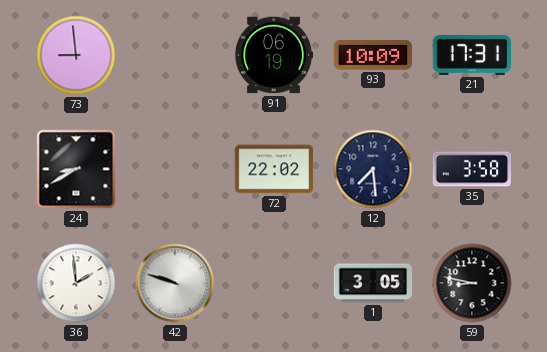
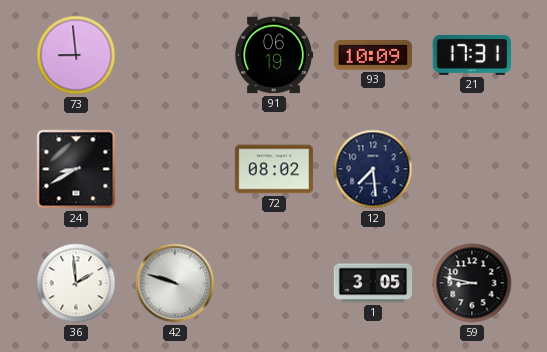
72: 22:02 -> 08:02 (274, 169)
35: 3:58 -> none (471, 169)
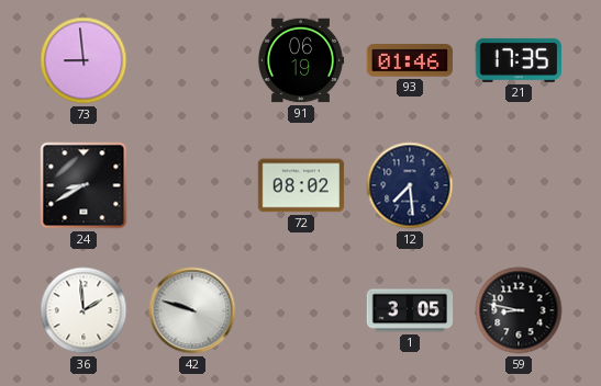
93: 10:09 -> 01:46 (409, 60)
21: 17:31 -> 17:35 (517, 60)
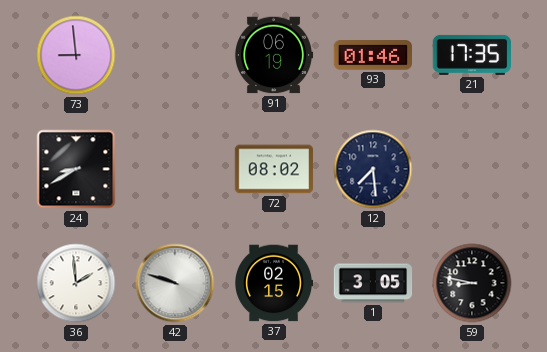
37: none -> 02:15 (275, 283)
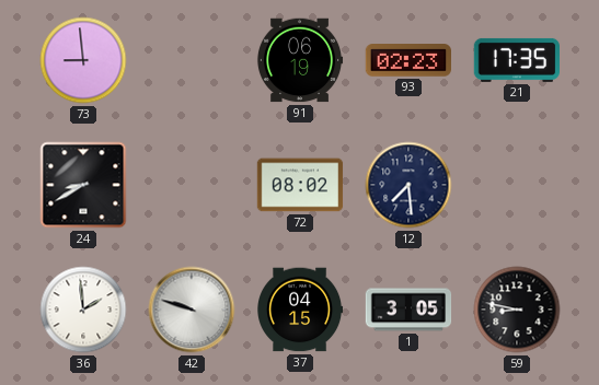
93: 01:46 -> 02:23 (407, 60)
37: 02:15 -> 04:15 (301, 310)
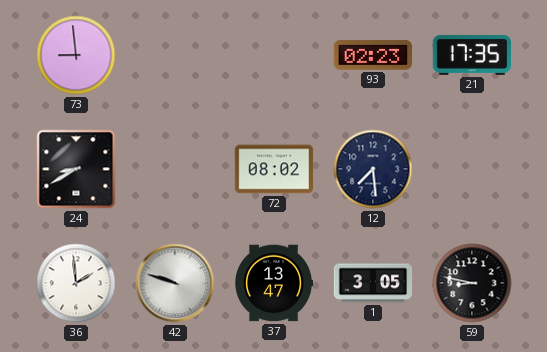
91: 06:19 -> none (300, 60)
37: 04:15 -> 13:47 (275, 283)
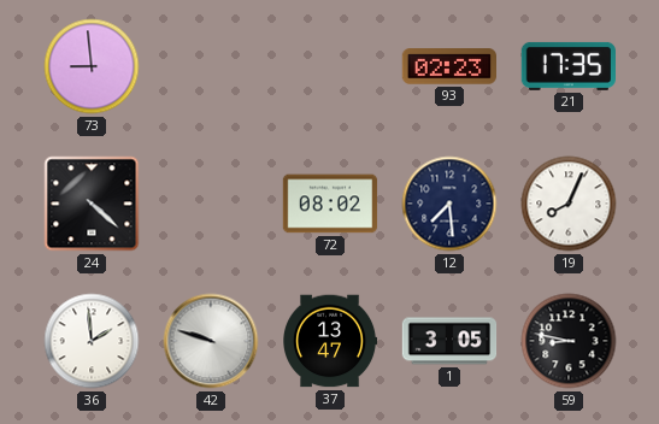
24: 8:40 -> 4:22 (92, 204)
19: none -> 8:04 (569, 204)
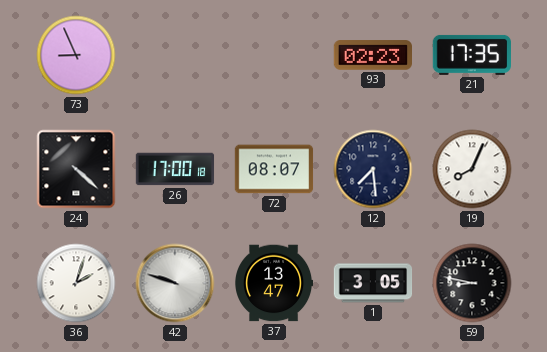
73: 8:59 -> 8:56 (76, 55)
26: none -> 17:00 (175, 169)
72: 08:02 -> 08:07 (274, 169)
36: 1:59 -> 2:03 (76, 283)
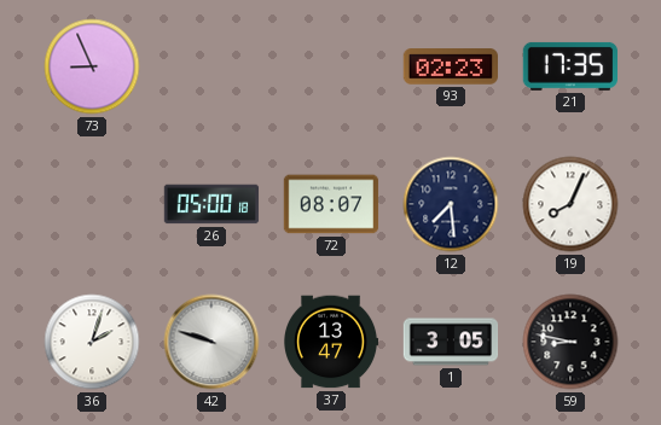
24: 4:22 -> none (76, 169)
26: 17:00 -> 05:00 (211, 204)
